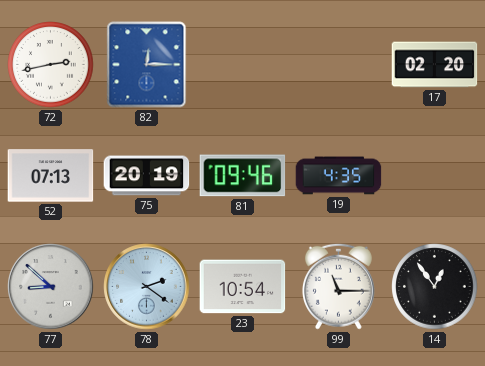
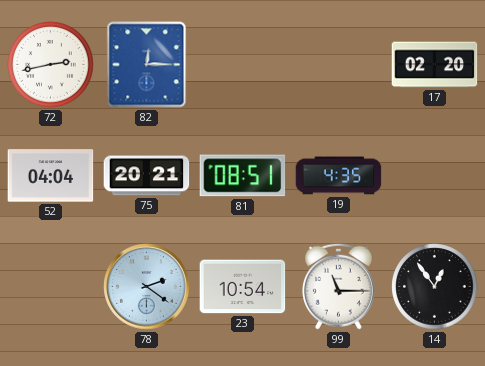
52: 07:13 -> 04:04 (51, 176)
75: 20:19 -> 20:21 (147, 176)
81: 09:46 -> 08:51 (243, 176)
77: 8:52 -> none (51, 287)
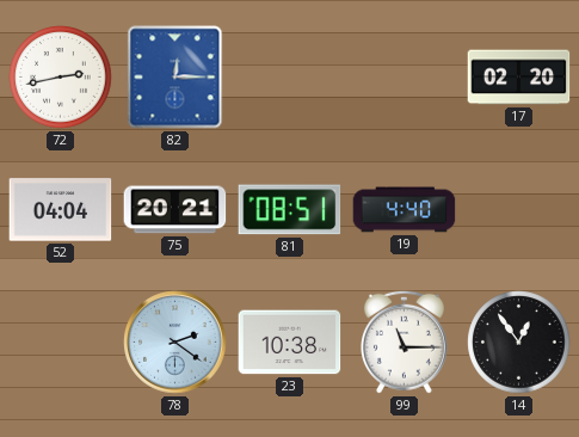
19: 4:35 -> 4:40 (405, 210)
23: 10:54 -> 10:38 (290, 343)
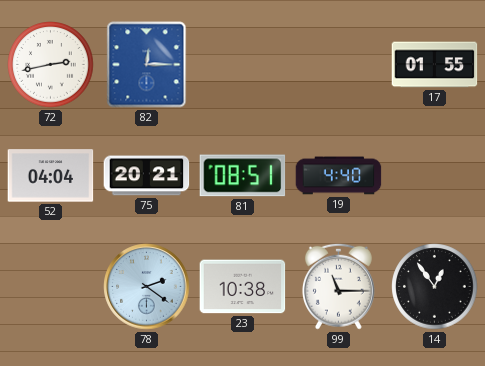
17: 02:20 -> 01:55 (435, 65)
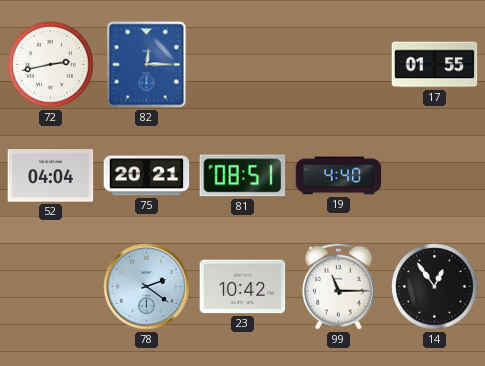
23: 10:38 -> 10:42 (243, 287)
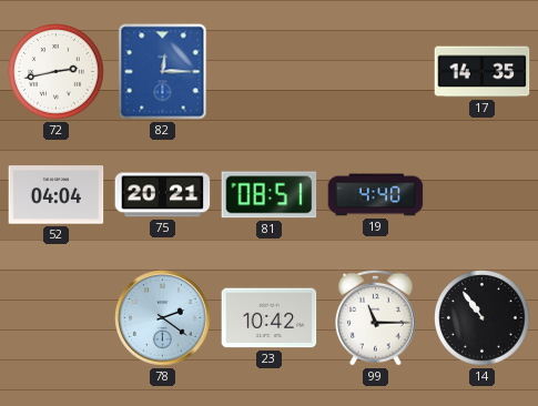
17: 01:55 -> 14:35 (483, 72)
14: 12:54 -> 10:54 (483, 318)
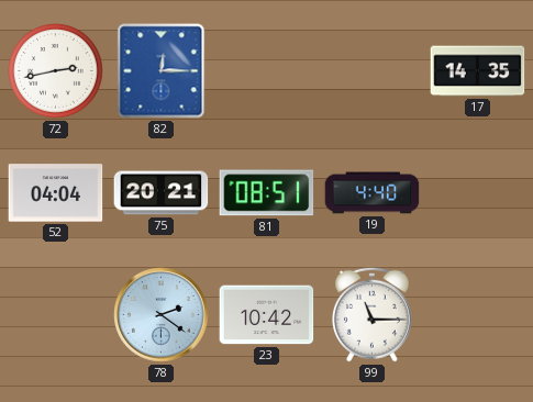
14: 10:54 -> none (483, 318)
